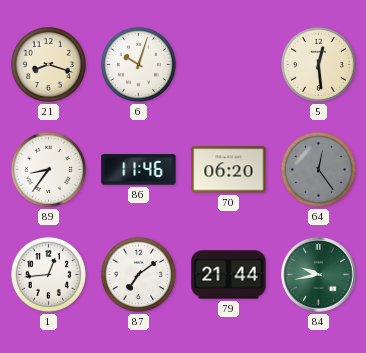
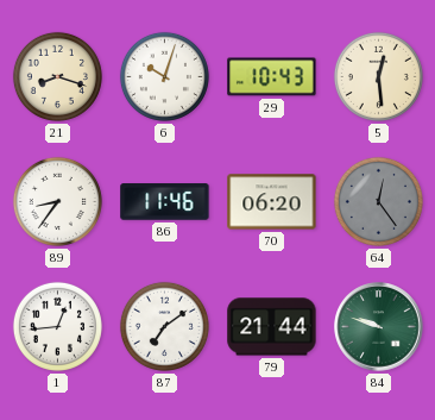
29: none -> 10:43 (272, 77)
84: 9:43 -> 9:48 (379, 327)
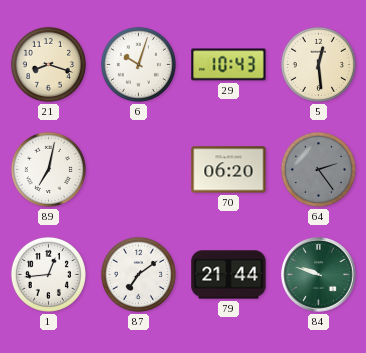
89: 8:36 -> 7:02 (48, 169)
86: 11:46 -> none (165, 202)
64: 12:24 -> 2:24 (318, 169)
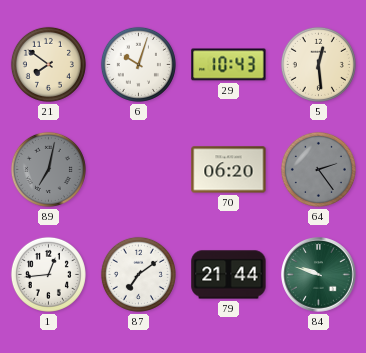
21: 8:18 -> 7:51 (48, 64)
89 dial: white -> grey (48, 169)
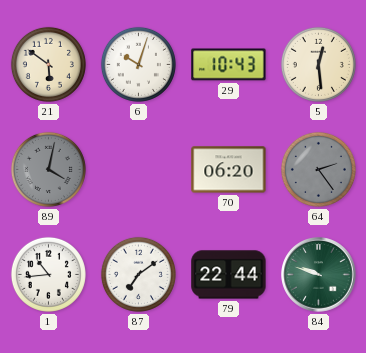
21: 7:51 -> 5:51 (48, 64)
89: 7:02 -> 4:02 (48, 169)
1: 12:44 -> 10:44 (48, 274)
79: 21:44 -> 22:44 (229, 275)
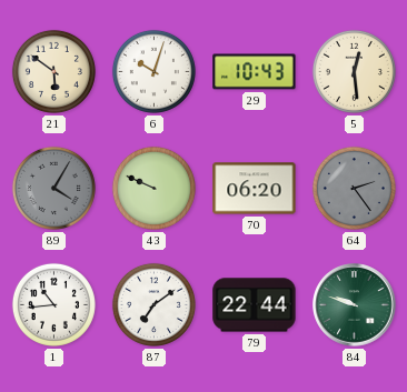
89: 4:02 -> 4:05 (53, 188)
43: none -> 9:49 (153, 188)
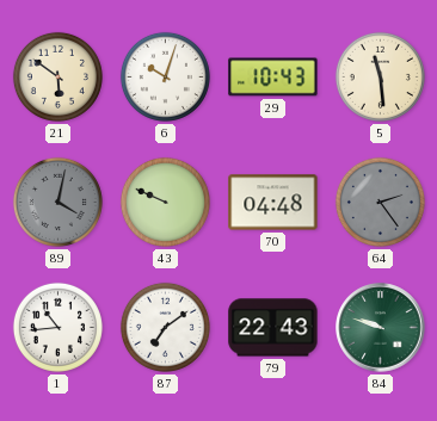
5: 12:29 -> 11:29 (380, 76)
89: 4:05 -> 4:02 (57, 202)
70: 06:20 -> 04:48 (273, 203)
79: 22:44 -> 22:43 (273, 328)
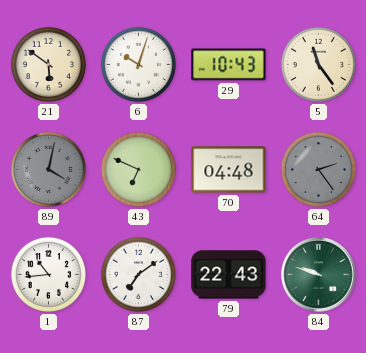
5: 11:29 -> 11:24 (318, 64)
43: 9:49 -> 6:49 (138, 169)
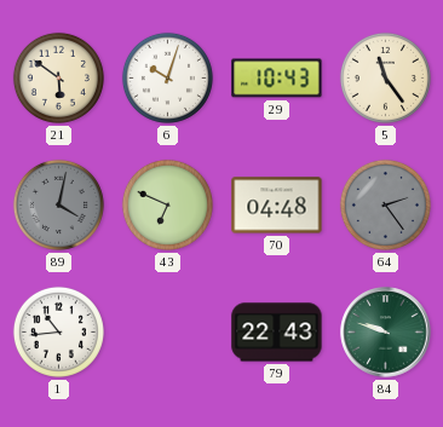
87: 7:09 -> none (138, 274)
